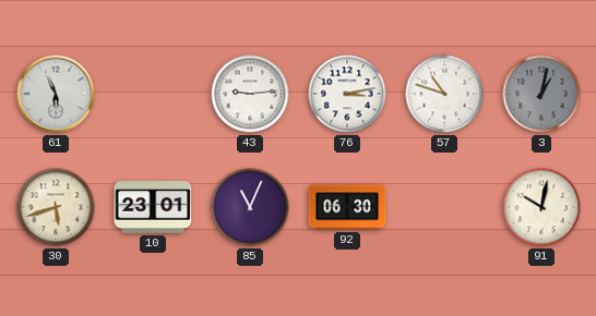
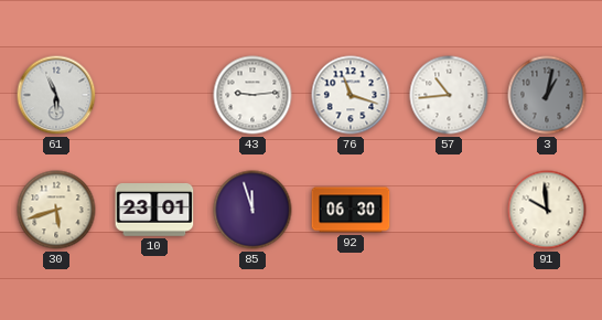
76: 3:13 -> 11:18 (351, 95)
57: 10:48 -> 10:44 (449, 95)
85: 11:04 -> 11:57 (252, 210)
91: 10:02 -> 9:59 (547, 210)
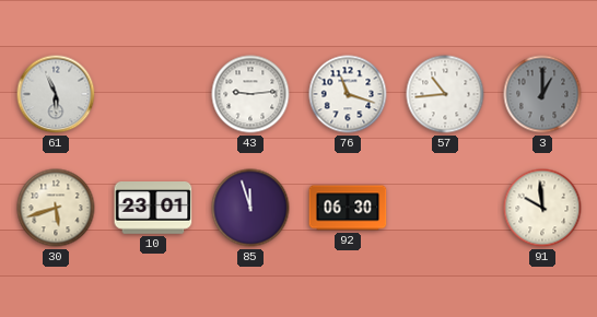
3: 1:02 -> 1:00 (542, 94)
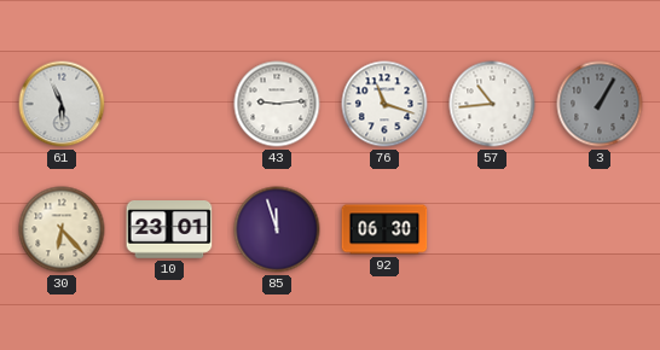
3: 1:00 -> 1:05 (600, 104)
30: 5:42 -> 6:23 (62, 229)
91: 9:59 -> none (542, 208)
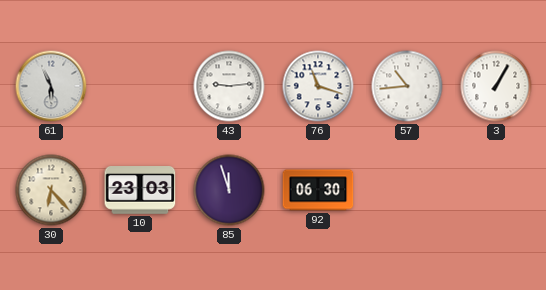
3 dial: grey -> white (496, 86)
10: 23:01 -> 23:03 (140, 190)
